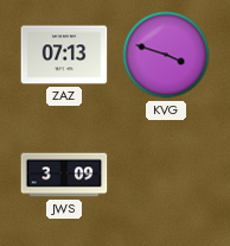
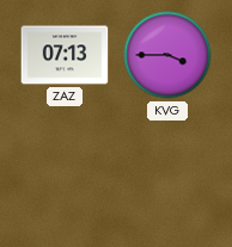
KVG: 3:48 -> 3:45 (167, 55)
JWS: 3:09 -> none (64, 175)
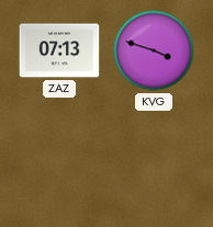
KVG: 3:45 -> 3:48 (154, 50)
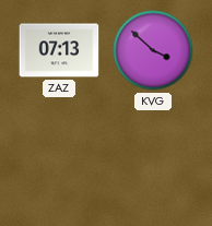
KVG: 3:48 -> 3:52 (153, 50)
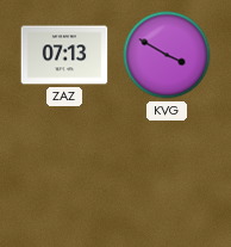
KVG: 3:52 -> 3:50 (167, 55)
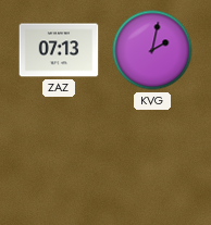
KVG: 3:50 -> 2:02 (152, 50)
